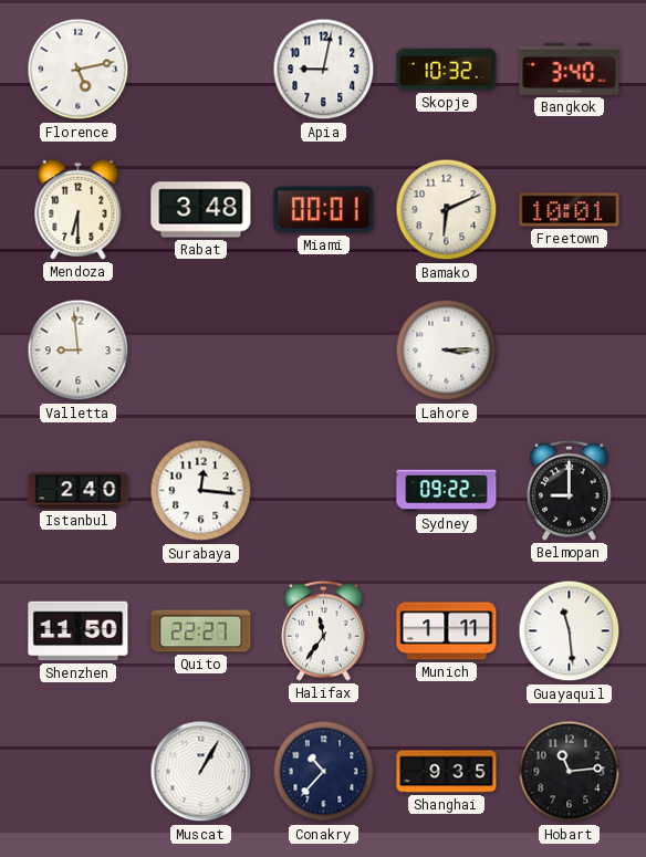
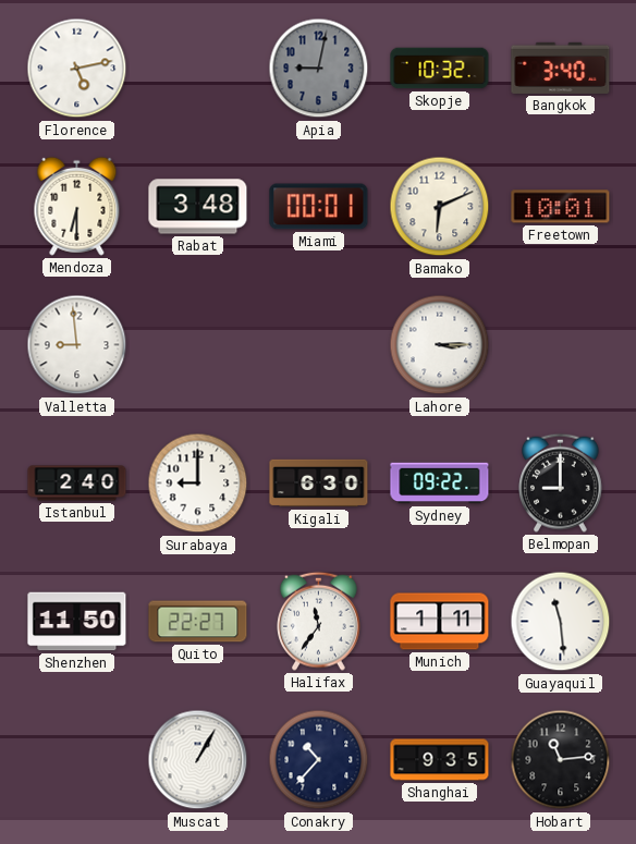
Apia dial: white -> grey (319, 69)
Surabaya: 12:16 -> 9:00 (198, 484)
Kigali: none -> 6:30 (319, 484)
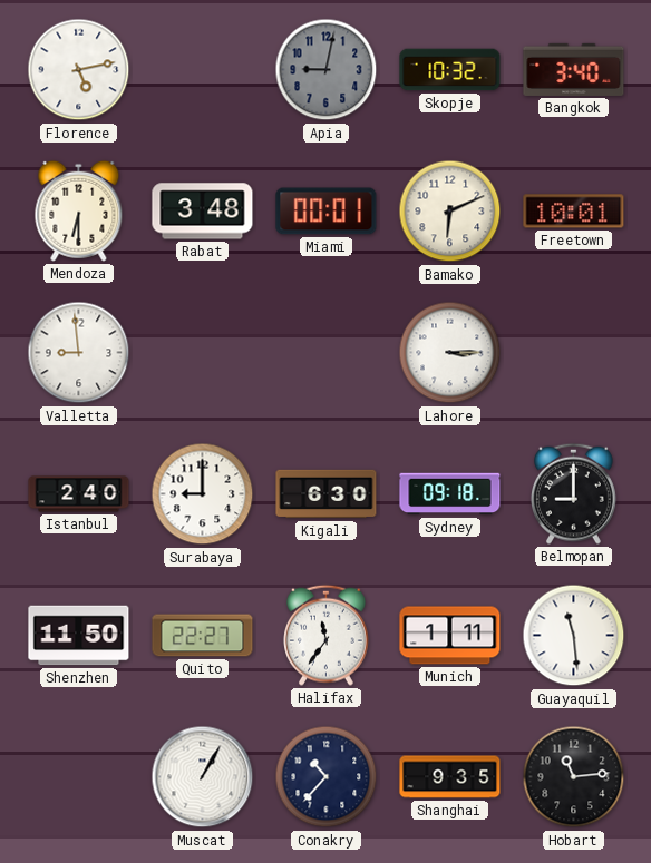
Sydney: 09:22 -> 09:18 (450, 494)
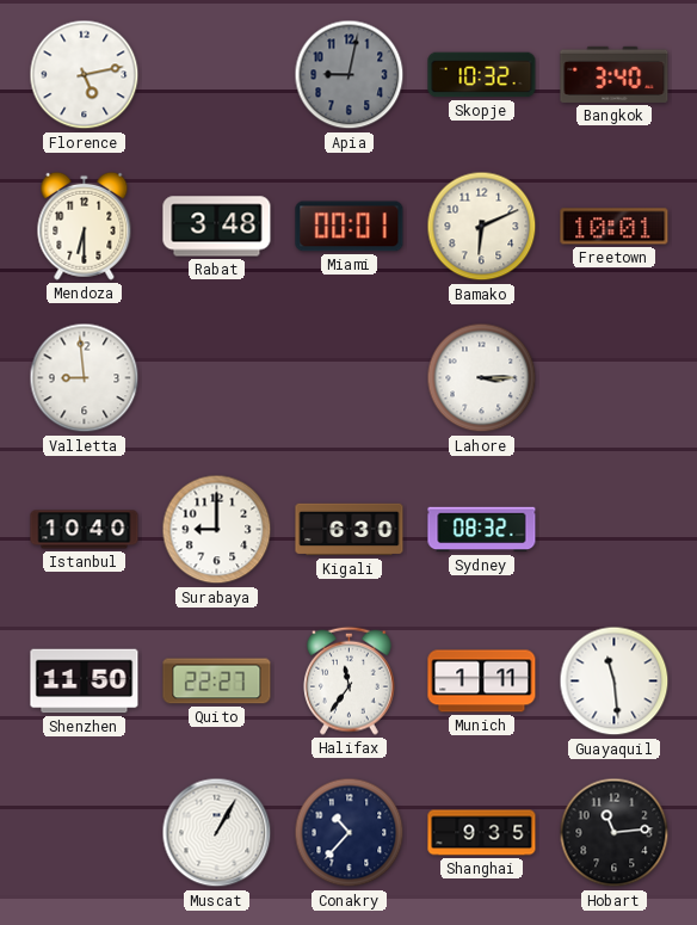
Istanbul: 2:40 -> 10:40 (85, 530)
Sydney: 09:18 -> 08:32 (482, 530)
Belmopan: 9:00 -> none (574, 493)
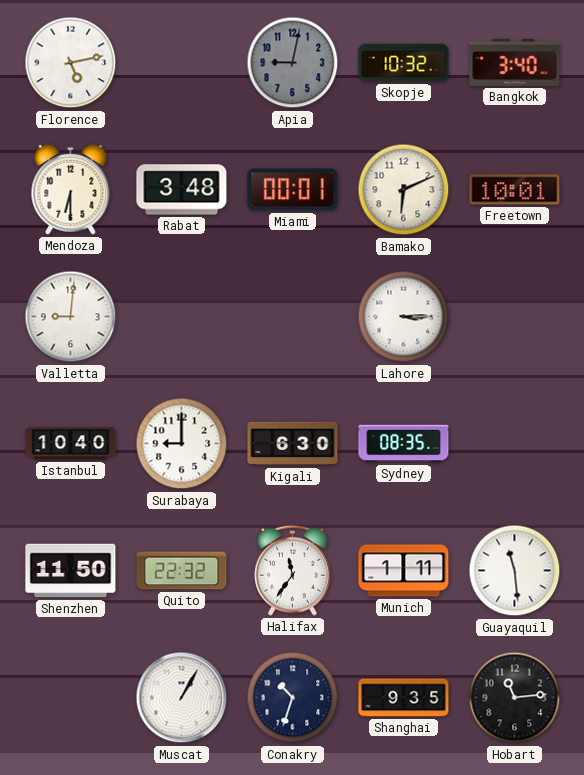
Valletta: 8:59 -> 9:01 (71, 317)
Sydney: 08:32 -> 08:35 (404, 444)
Quito: 22:27 -> 22:32 (182, 571)
Conakry: 10:37 -> 10:33 (293, 698)
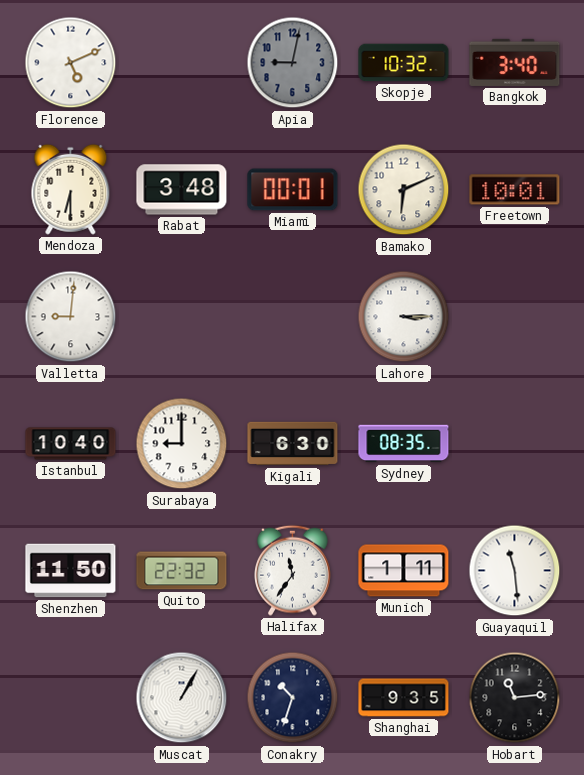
Florence: 5:13 -> 5:11 (71, 63)
